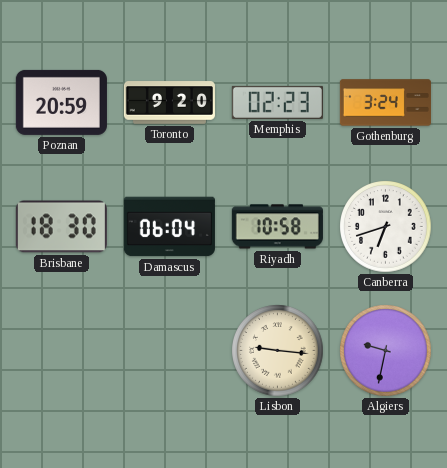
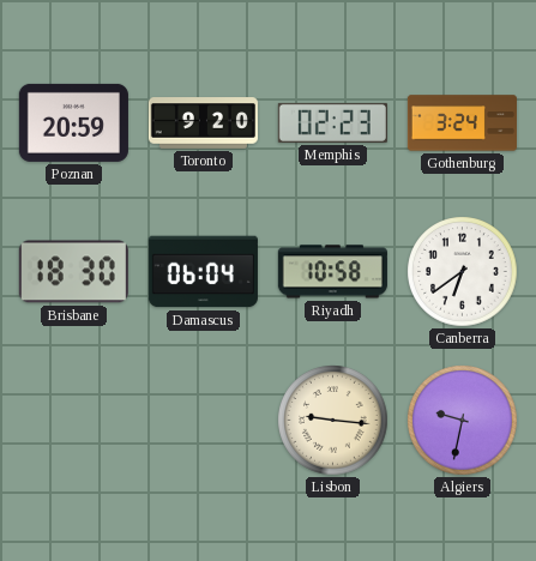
Canberra: 6:42 -> 6:39 (463, 272)
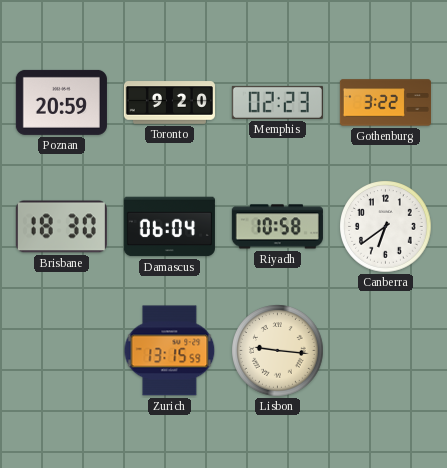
Gothenburg: 3:24 -> 3:22 (385, 103)
Zurich: none -> 13:15 (170, 351)
Algiers: 9:32 -> none (463, 421)
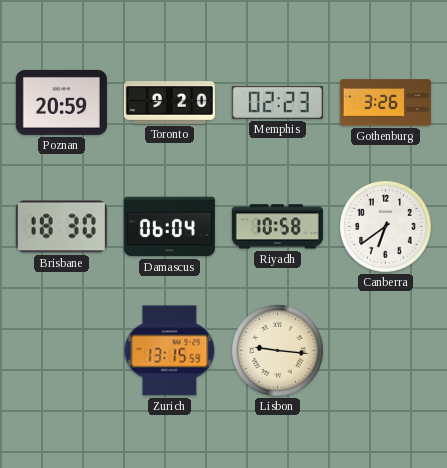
Gothenburg: 3:22 -> 3:26 (385, 103)
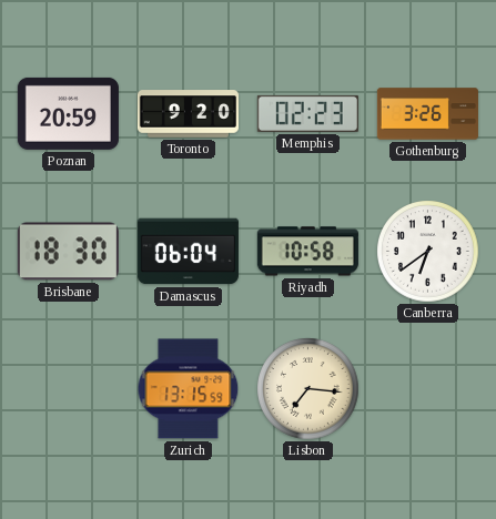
Lisbon: 9:16 -> 7:16 (308, 389)
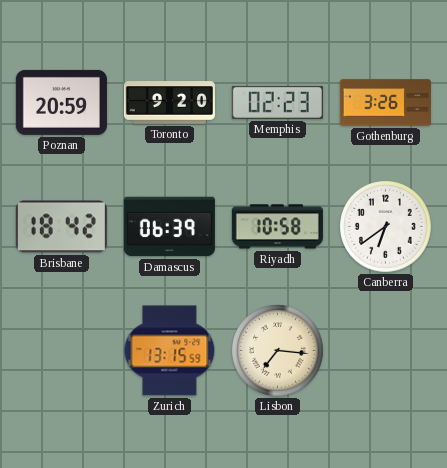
Brisbane: 18:30 -> 18:42 (61, 227)
Damascus: 06:04 -> 06:39 (169, 227)
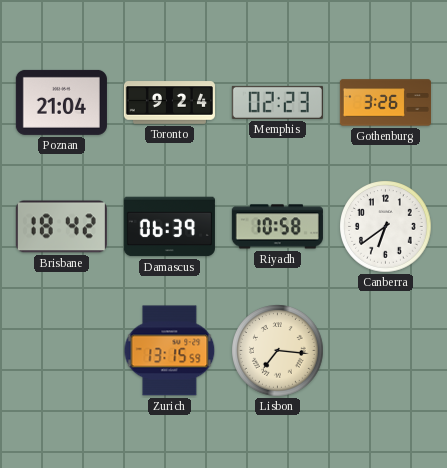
Poznan: 20:59 -> 21:04 (61, 102)
Toronto: 9:20 -> 9:24 (169, 103)
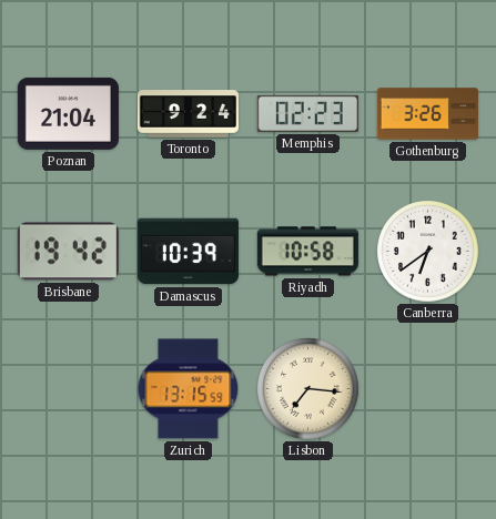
Brisbane: 18:42 -> 19:42 (68, 252)
Damascus: 06:39 -> 10:39 (188, 252)
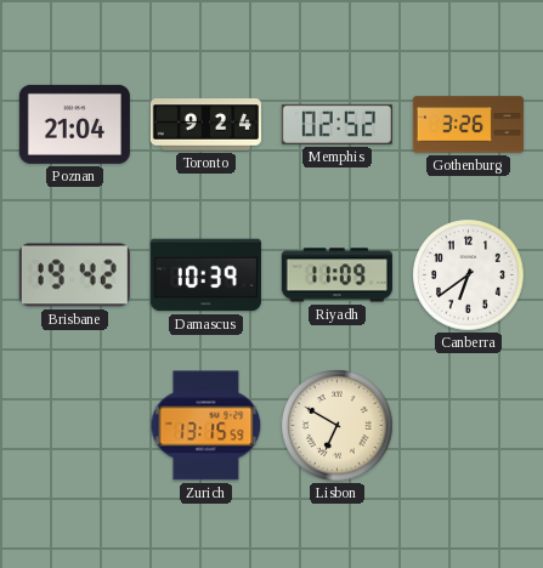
Memphis: 02:23 -> 02:52 (336, 124)
Riyadh: 10:58 -> 11:09 (336, 276)
Lisbon: 7:16 -> 6:50 (338, 426)
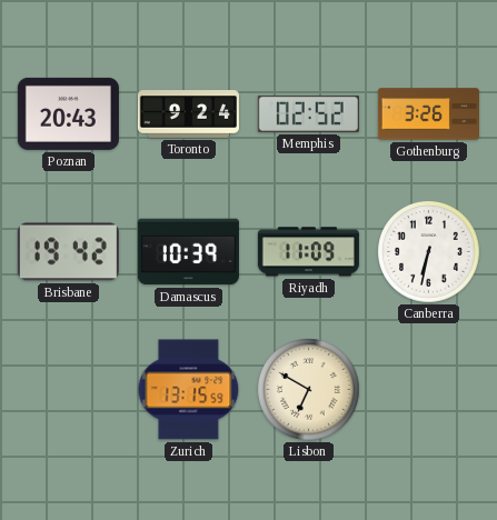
Poznan: 21:04 -> 20:43 (68, 113)
Canberra: 6:39 -> 6:32 (429, 252)
